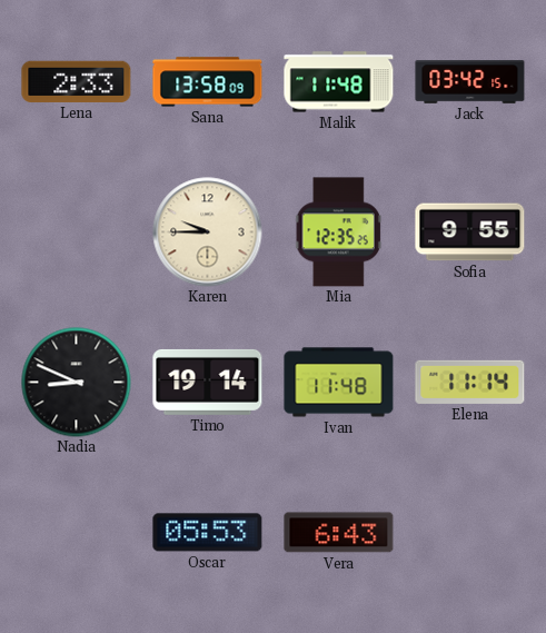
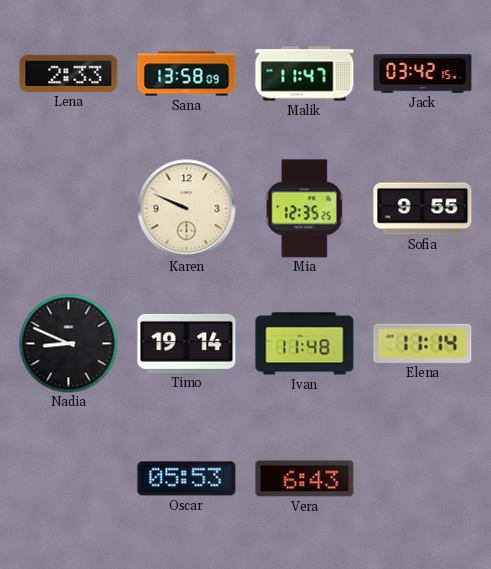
Malik: 11:48 -> 11:47 (305, 74)
Karen: 9:45 -> 9:49 (187, 209)
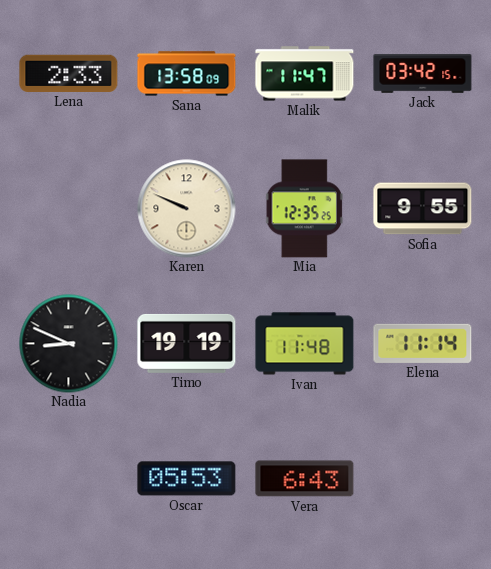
Timo: 19:14 -> 19:19 (187, 343)
